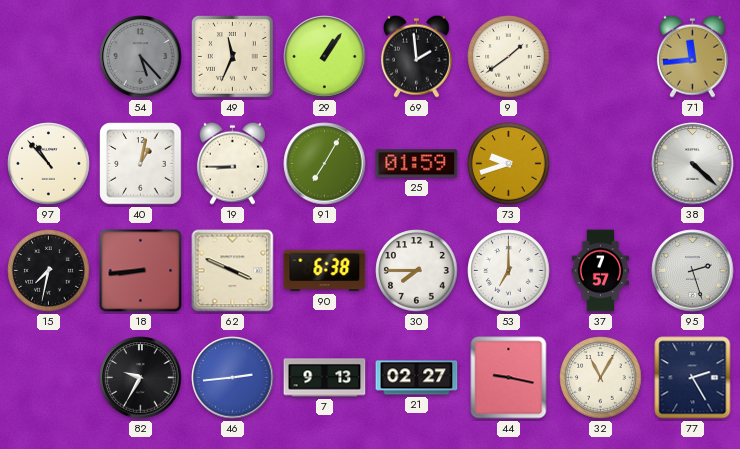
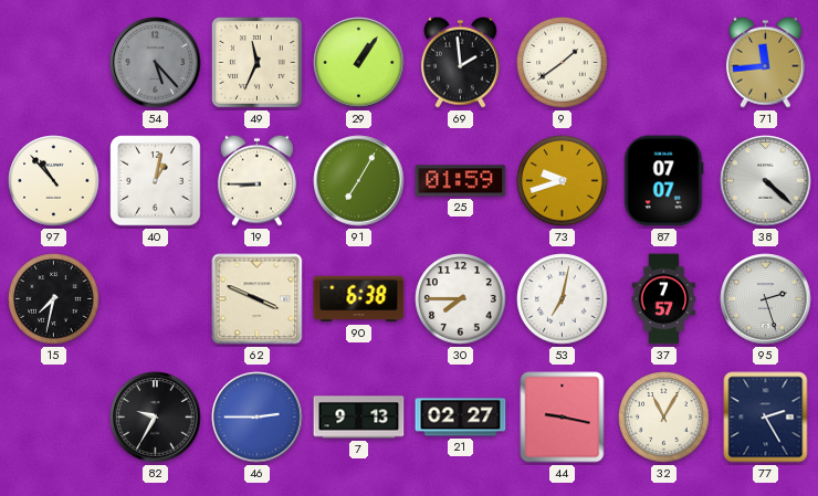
87: none -> 07:07 (664, 181)
18: 8:44 -> none (141, 271)
53: 7:00 -> 7:02 (563, 299)
46: 2:44 -> 2:45 (258, 418)
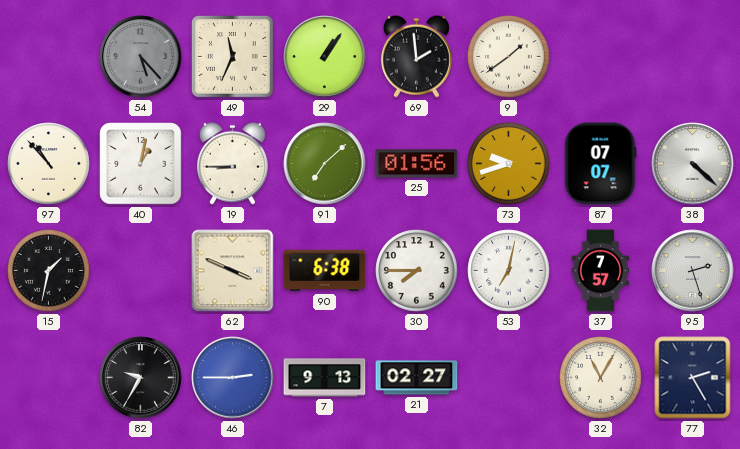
71: 11:44 -> none (765, 62)
91: 7:05 -> 7:08 (325, 164)
25: 01:59 -> 01:56 (417, 164)
15: 7:32 -> 1:32 (49, 271)
44: 9:17 -> none (563, 418)
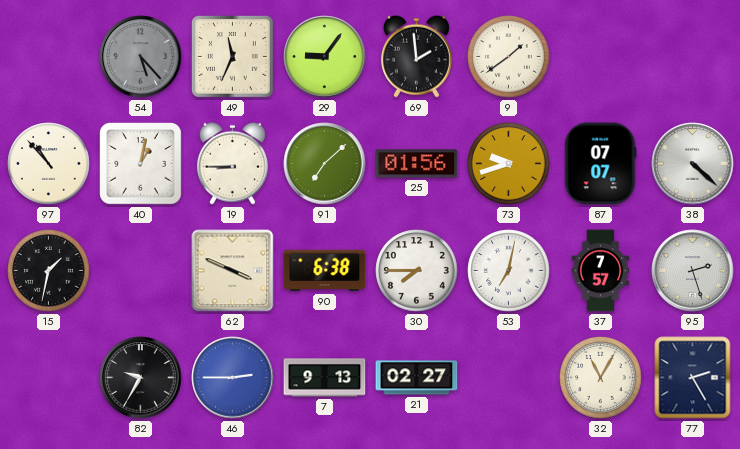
29: 1:06 -> 9:06 (325, 57)
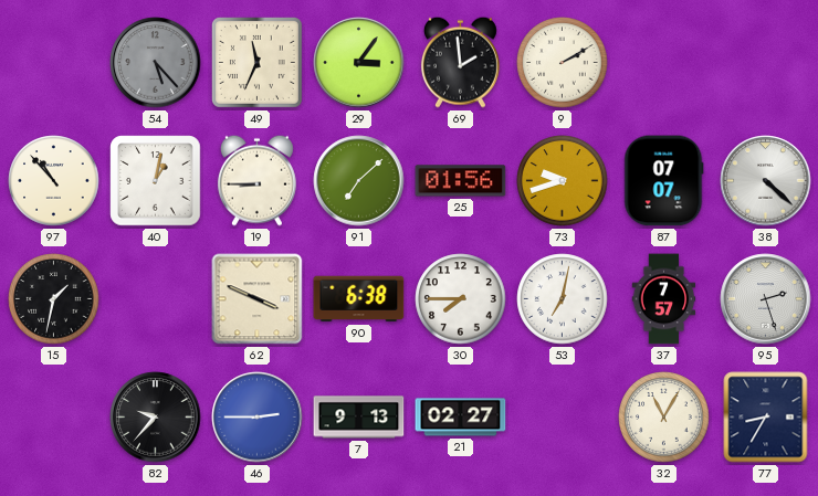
29: 9:06 -> 3:06 (359, 63)
9: 1:39 -> 2:10 (563, 63)
82: 9:35 -> 9:37 (156, 418)
77: 2:25 -> 8:35 (766, 418)
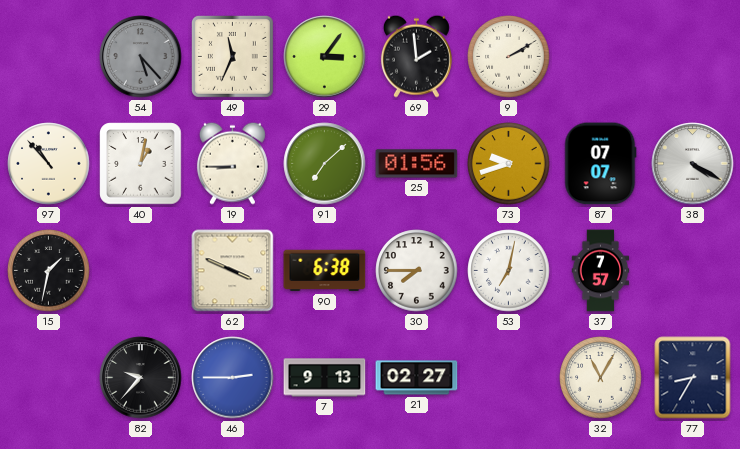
38: 4:22 -> 4:20 (693, 164)
95: 2:27 -> none (766, 299)
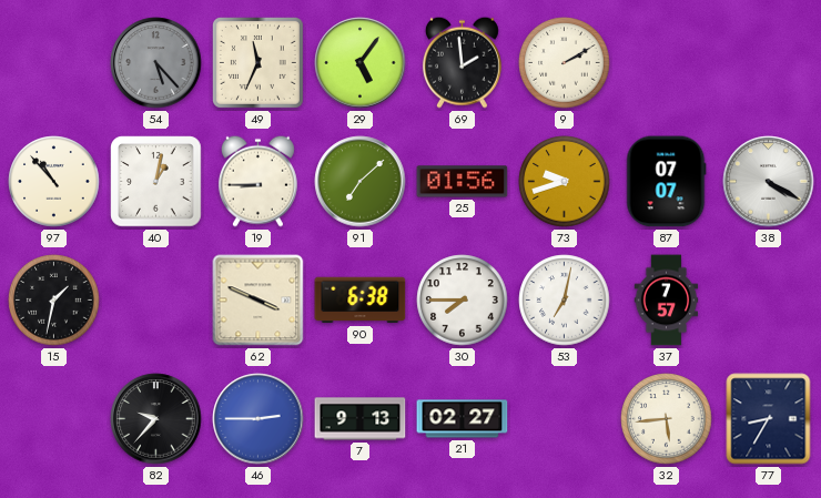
29: 3:06 -> 5:06 (361, 63)
32: 11:05 -> 5:44 (667, 419)
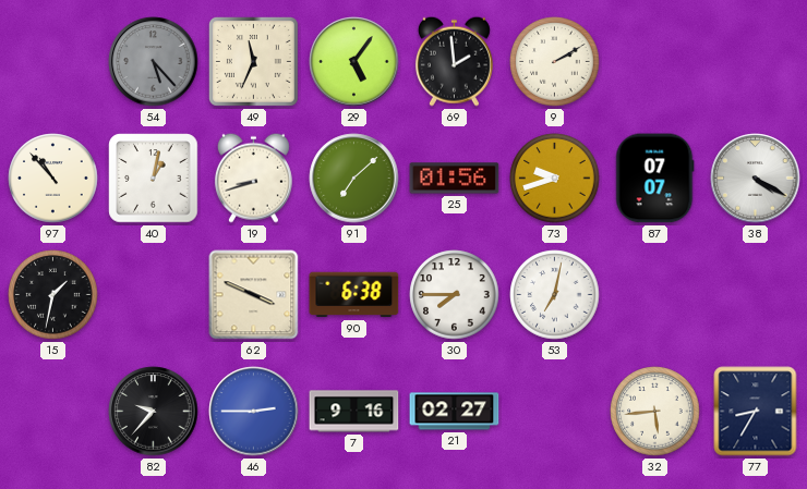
19: 8:45 -> 8:42 (253, 178)
37: 7:57 -> none (667, 301)
7: 9:13 -> 9:16 (354, 412)
